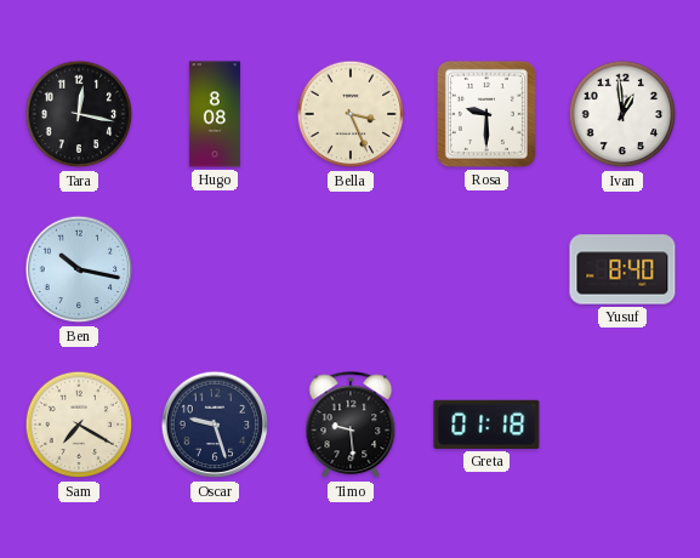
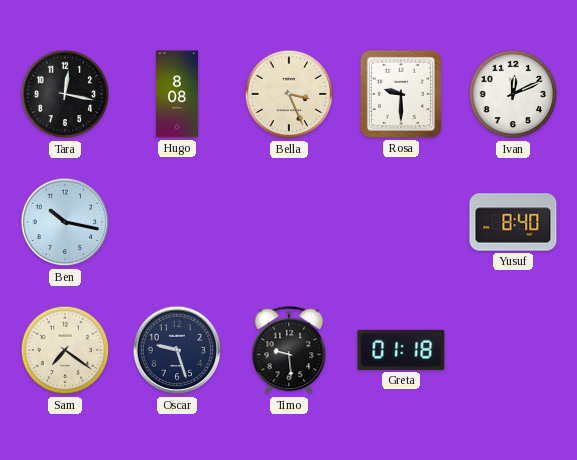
Ivan: 12:59 -> 12:11 (513, 94)
Sam: 7:20 -> 7:21 (65, 350)
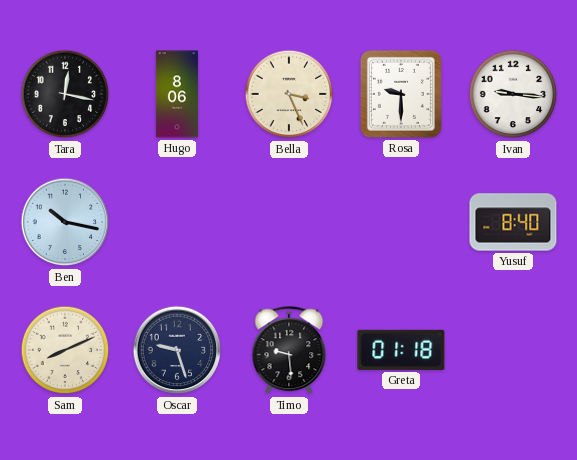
Hugo: 8:08 -> 8:06 (177, 94)
Ivan: 12:11 -> 9:16 (513, 94)
Sam: 7:21 -> 8:11 (65, 350)
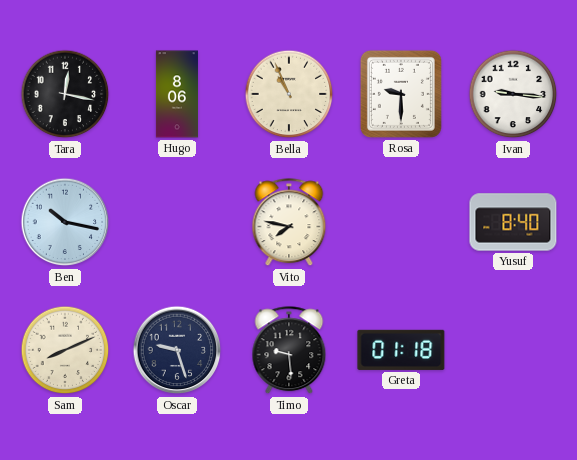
Bella: 3:26 -> 10:56 (289, 94)
Vito: none -> 7:47 (289, 223)
